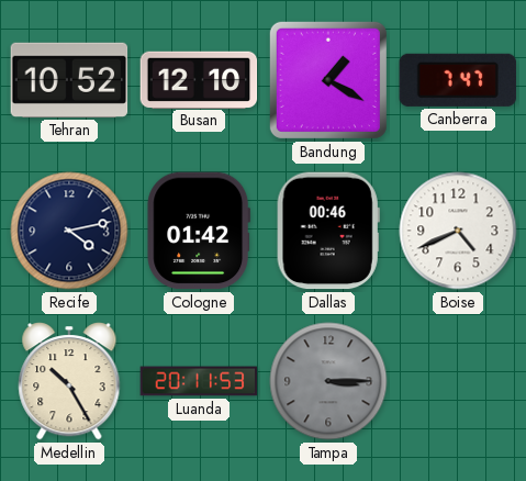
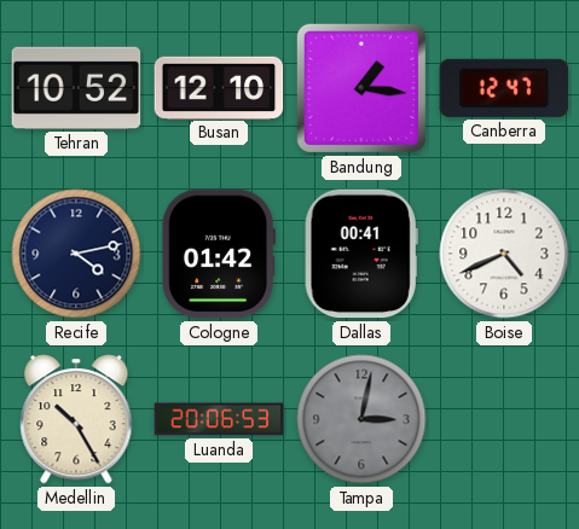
Bandung: 1:20 -> 1:16 (361, 88)
Canberra: 7:47 -> 12:47 (504, 88)
Dallas: 00:46 -> 00:41 (361, 254)
Luanda: 20:11 -> 20:06 (219, 419)
Tampa: 3:15 -> 3:02 (361, 419)
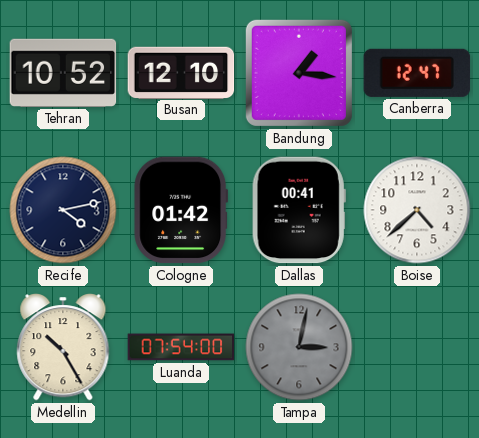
Boise: 4:41 -> 4:38 (417, 210)
Luanda: 20:06 -> 07:54 (181, 347)
